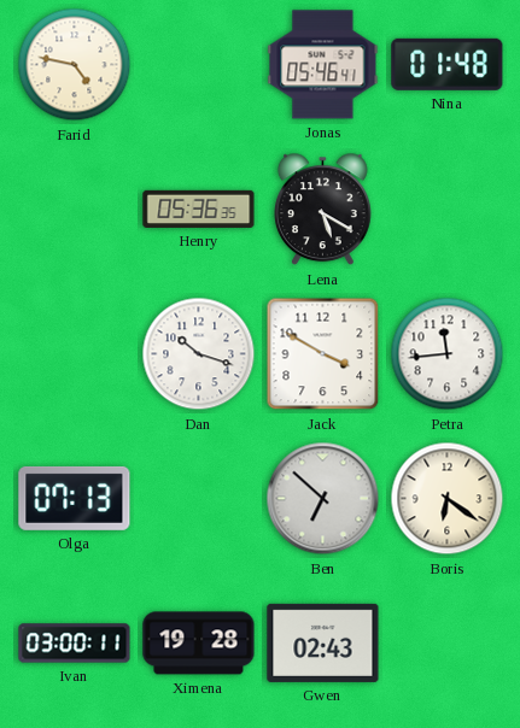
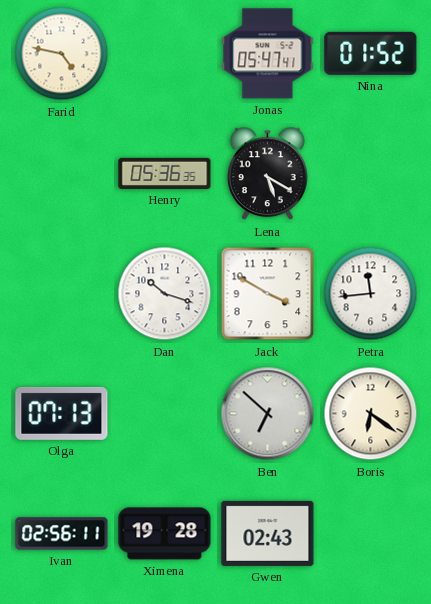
Jonas: 05:46 -> 05:47 (268, 54)
Nina: 01:48 -> 01:52 (371, 53)
Ivan: 03:00 -> 02:56 (62, 534)
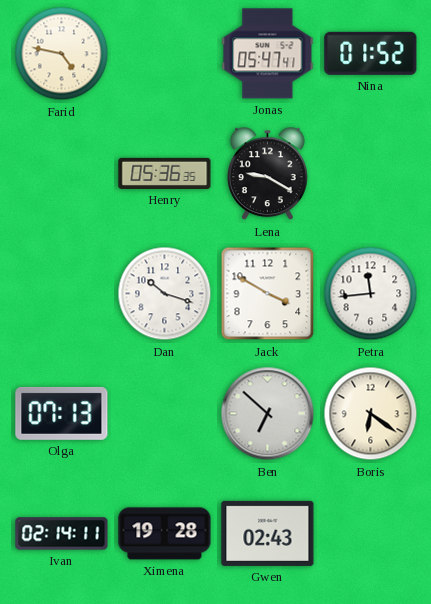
Lena: 5:20 -> 9:20 (267, 174)
Ivan: 02:56 -> 02:14 (62, 534)
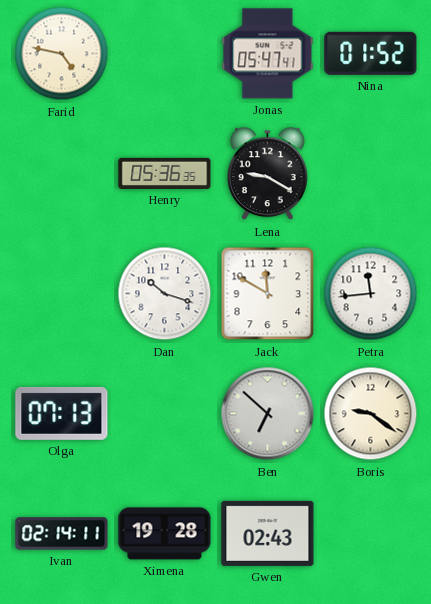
Jack: 3:50 -> 11:50 (268, 294)
Boris: 6:21 -> 9:21 (371, 414)
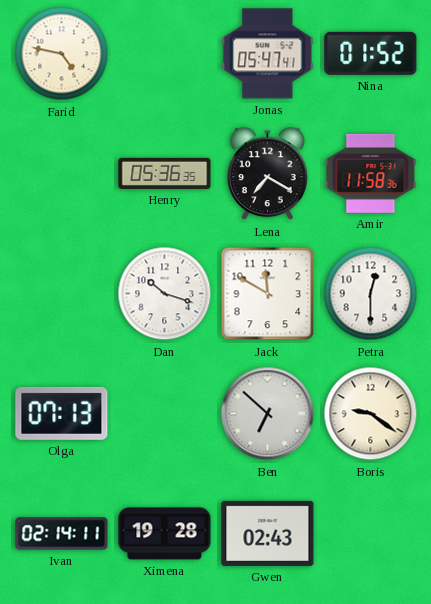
Lena: 9:20 -> 7:20 (267, 174)
Amir: none -> 11:58 (371, 173)
Petra: 11:44 -> 12:30 (371, 294)
